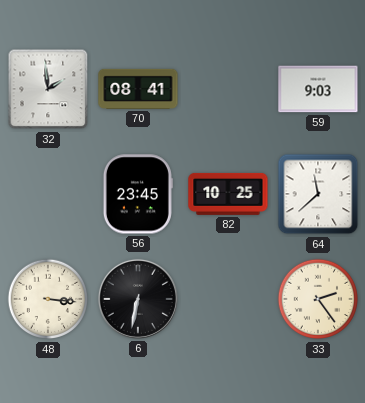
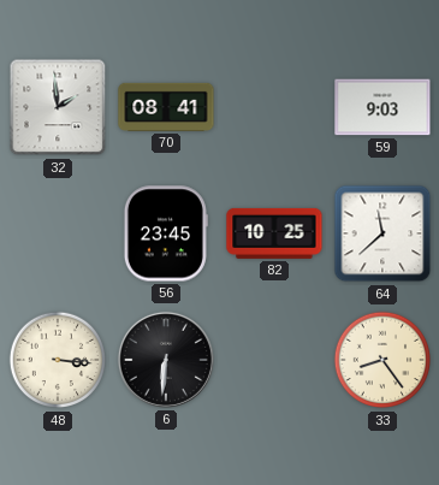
6: 6:32 -> 6:31 (166, 360)
33: 2:24 -> 8:24 (382, 360)
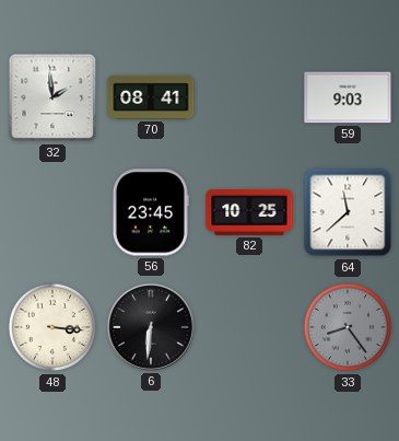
33 dial: cream -> grey (348, 327)
